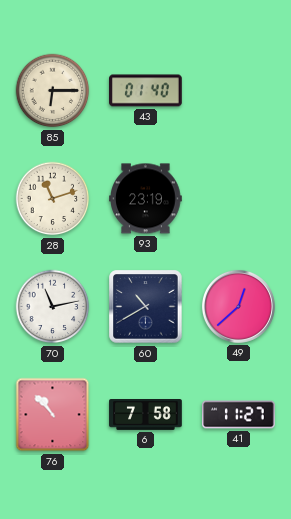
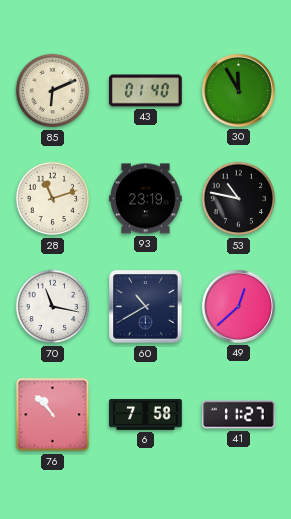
85: 6:15 -> 6:11 (53, 91)
30: none -> 11:55 (238, 90)
53: none -> 10:47 (239, 199)
70: 11:13 -> 11:17 (53, 307)
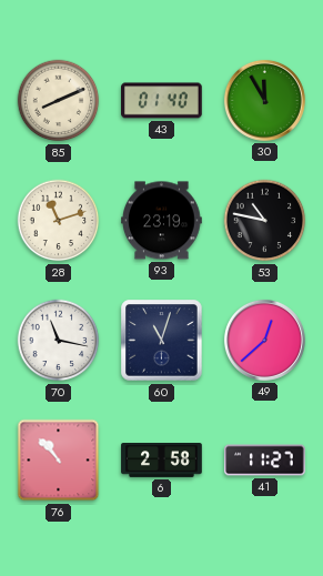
85: 6:11 -> 8:11 (59, 101)
60: 10:40 -> 11:03 (162, 341)
6: 7:58 -> 2:58 (162, 461)
